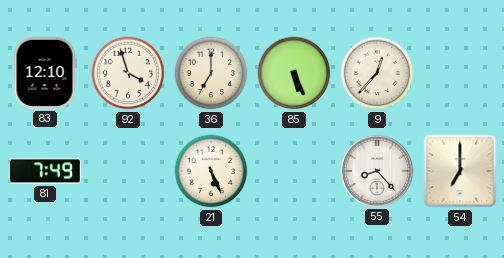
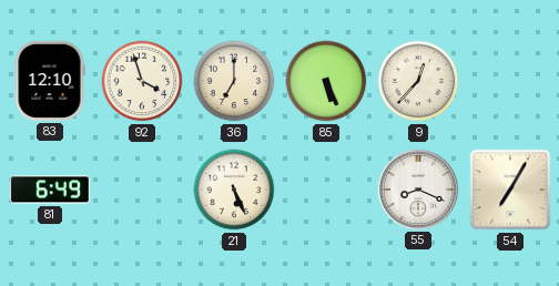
81: 7:49 -> 6:49 (50, 190)
55: 8:23 -> 8:19 (418, 190)
54: 7:00 -> 7:05 (510, 190)
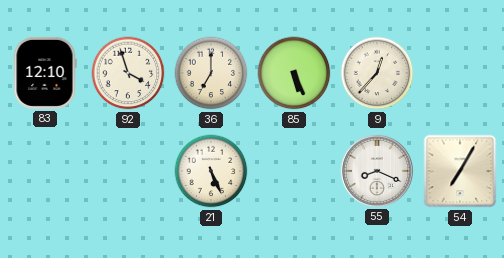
81: 6:49 -> none (50, 190)
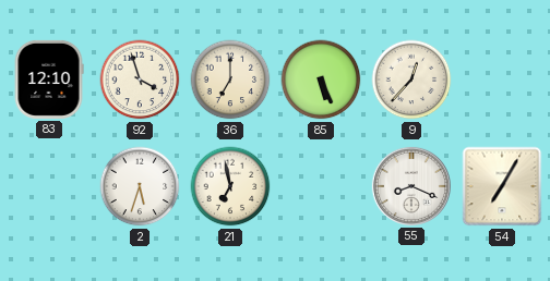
2: none -> 5:33 (140, 186)
21: 5:26 -> 6:58 (230, 186)
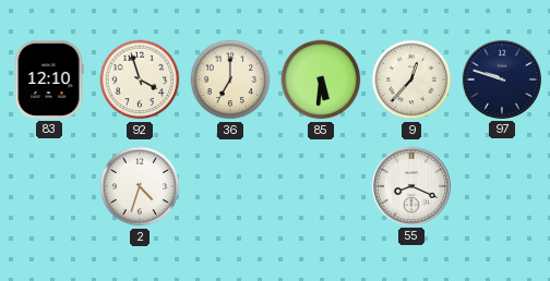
85: 5:26 -> 5:31 (321, 80)
97: none -> 9:48 (502, 80)
2: 5:33 -> 4:33 (140, 186)
21: 6:58 -> none (230, 186)
54: 7:05 -> none (502, 186)
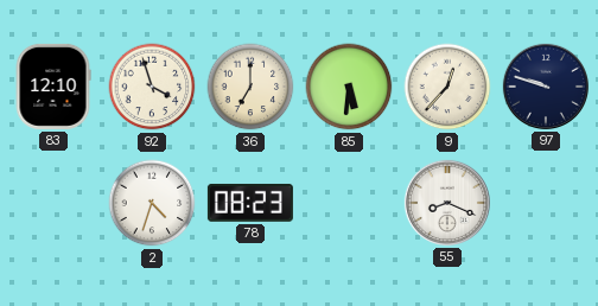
78: none -> 08:23 (250, 203)
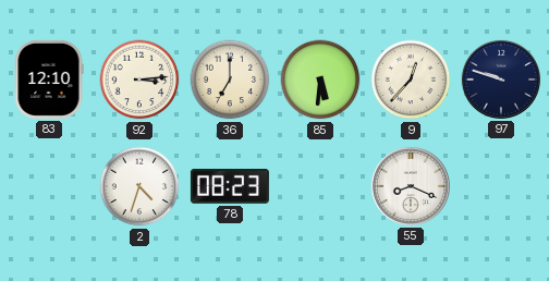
92: 3:57 -> 3:14 (139, 80)
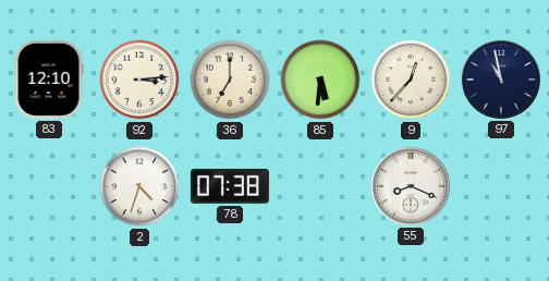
97: 9:48 -> 10:58 (501, 80)
78: 08:23 -> 07:38 (230, 186)
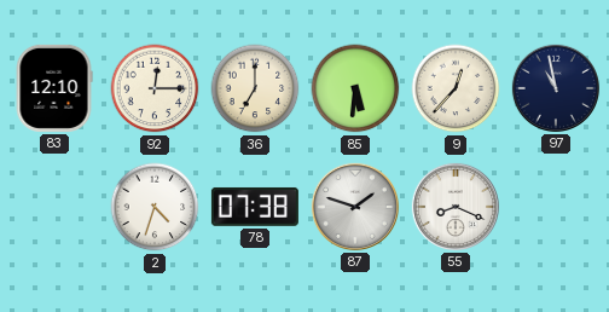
92: 3:14 -> 12:15 (155, 88)
87: none -> 1:48 (355, 207)
